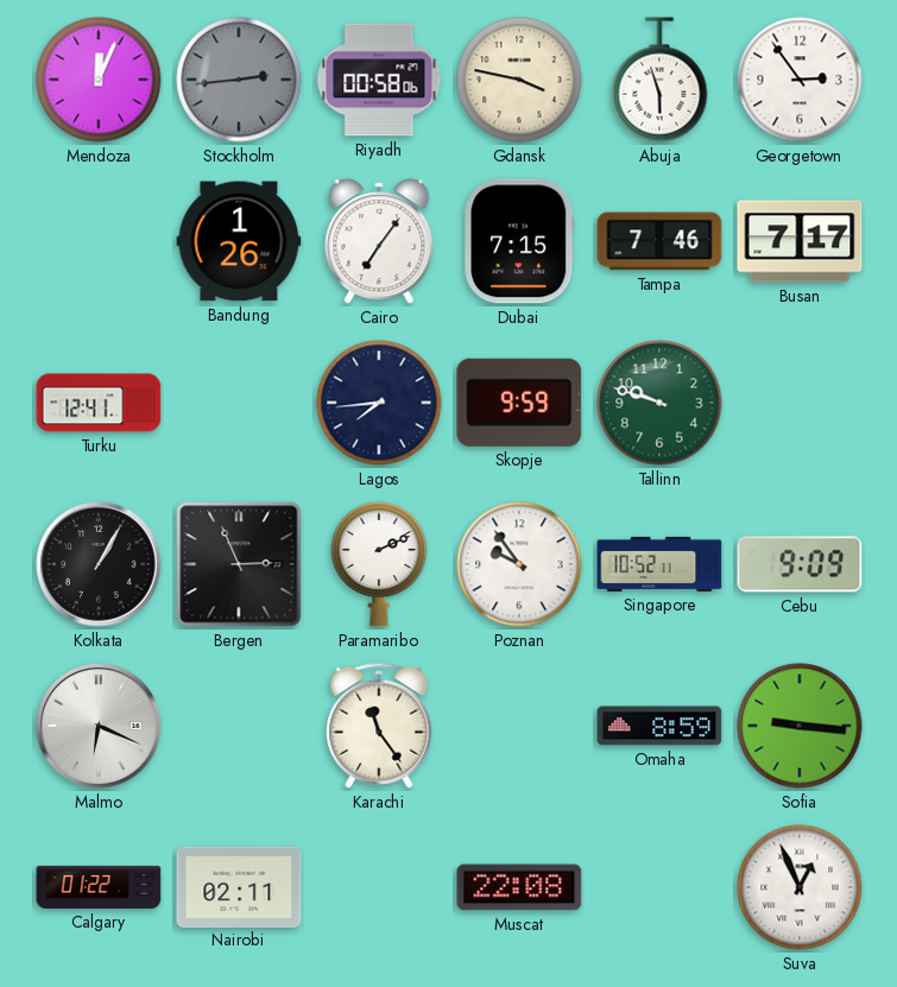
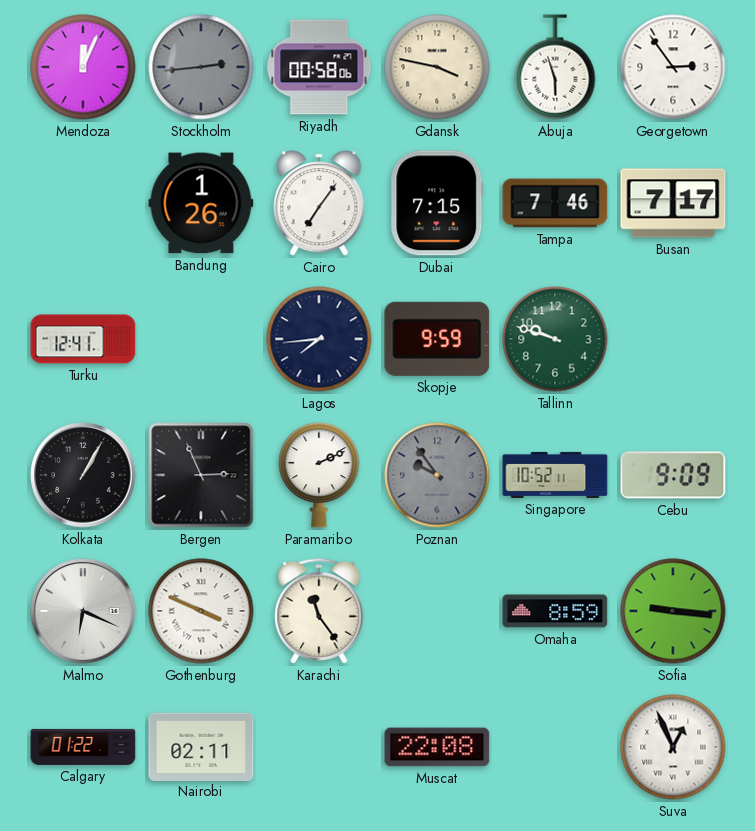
Poznan dial: white -> grey (437, 475)
Gothenburg: none -> 3:49 (201, 611)
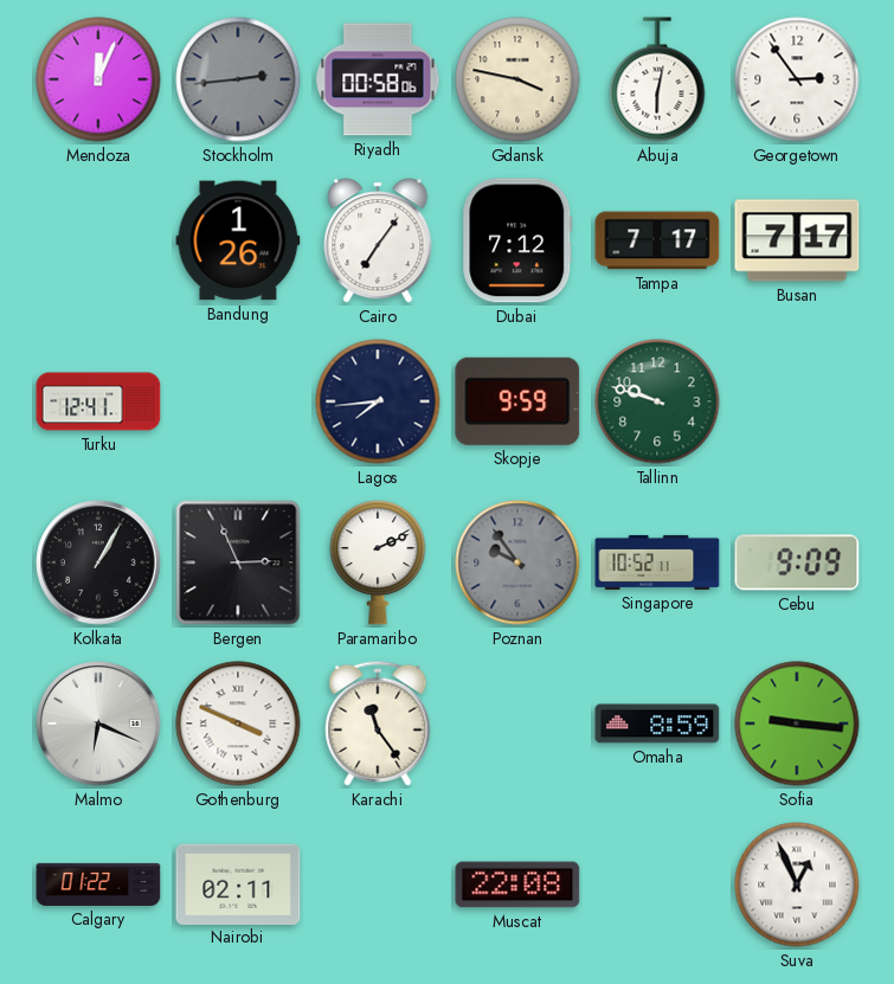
Abuja: 5:57 -> 6:02 (657, 79)
Dubai: 7:15 -> 7:12 (517, 240)
Tampa: 7:46 -> 7:17 (657, 240)
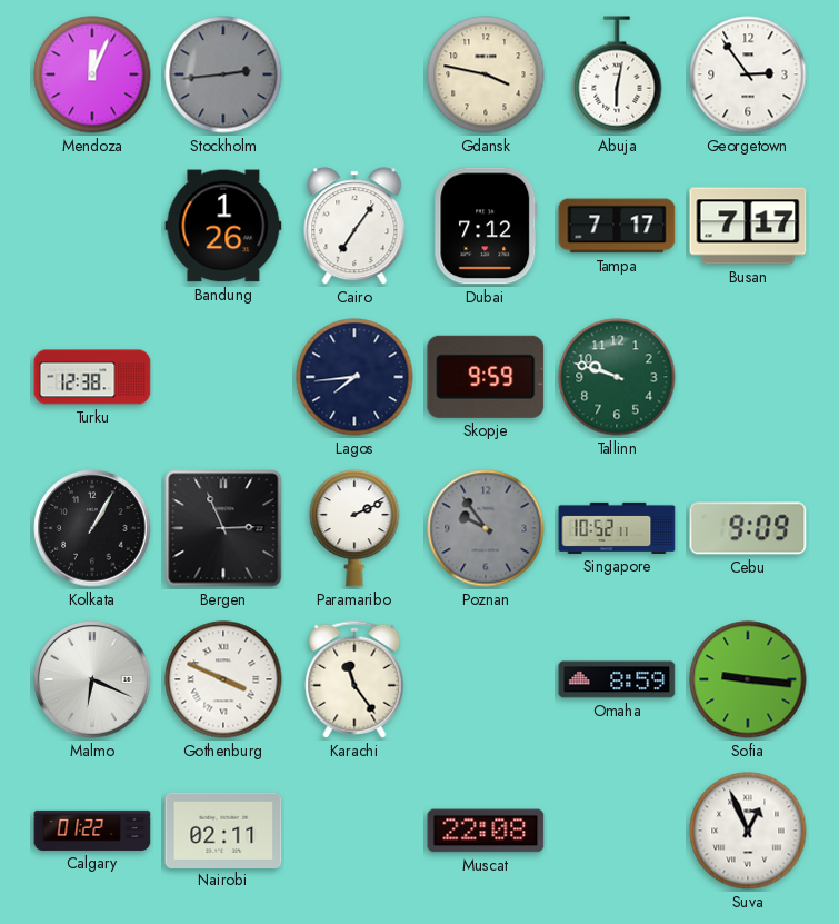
Riyadh: 00:58 -> none (378, 79)
Turku: 12:41 -> 12:38 (92, 377)
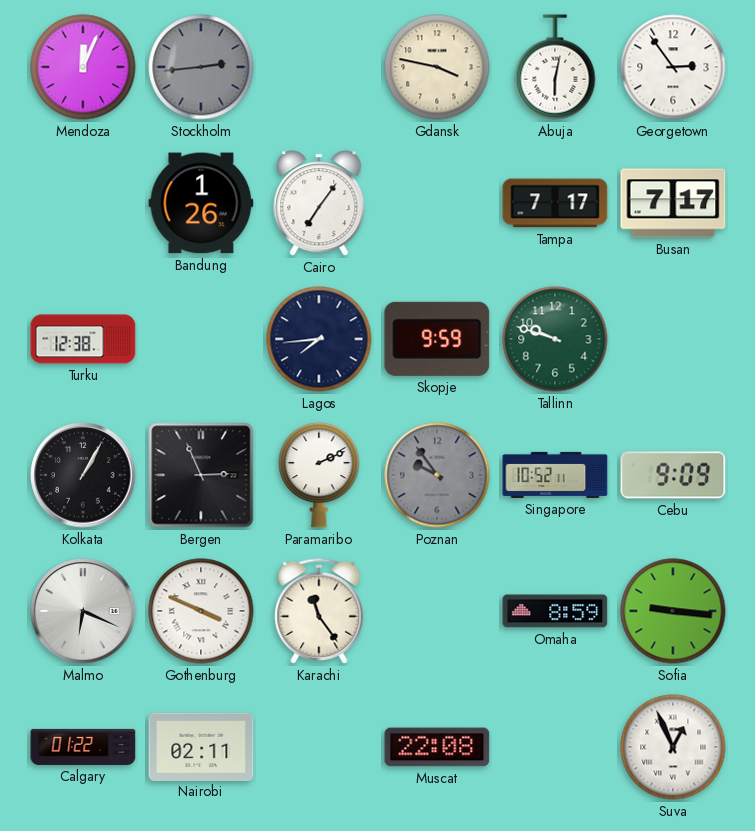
Dubai: 7:12 -> none (486, 226)
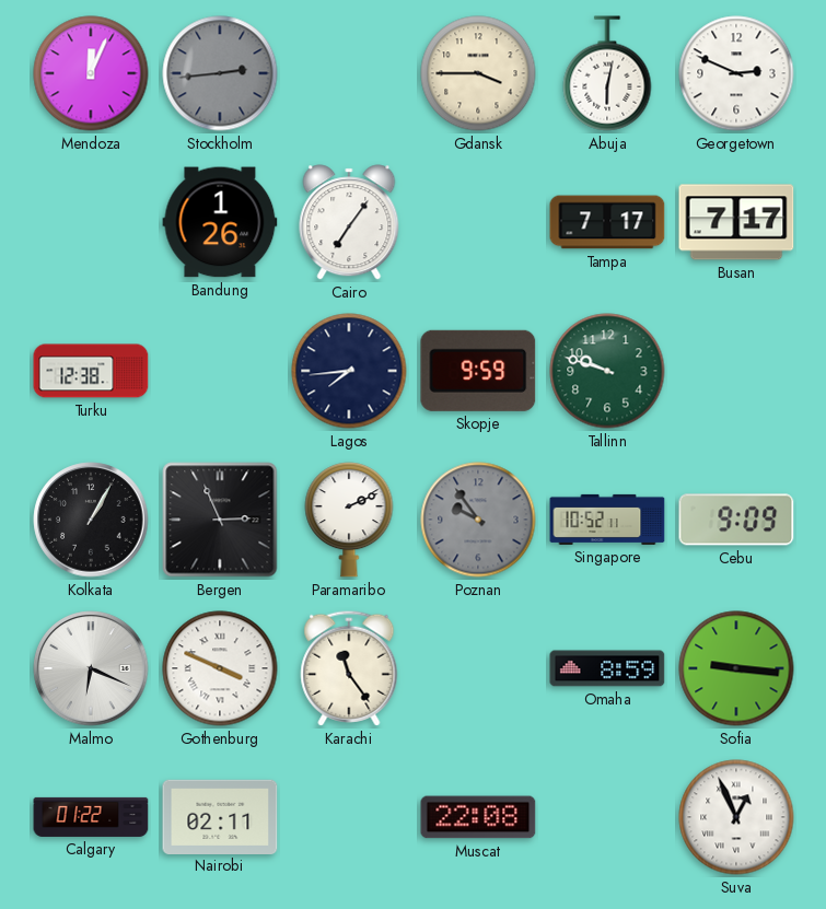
Gdansk: 3:47 -> 3:45 (478, 73)
Georgetown: 2:54 -> 2:49 (736, 73)
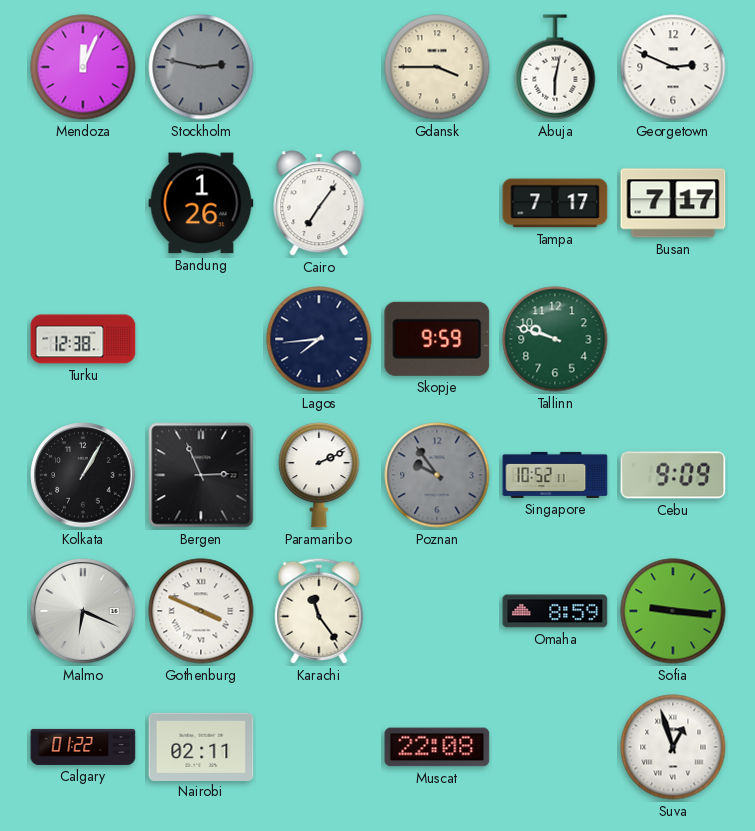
Stockholm: 2:44 -> 2:47 (201, 67)
Suva: 12:56 -> 12:57 (673, 747)
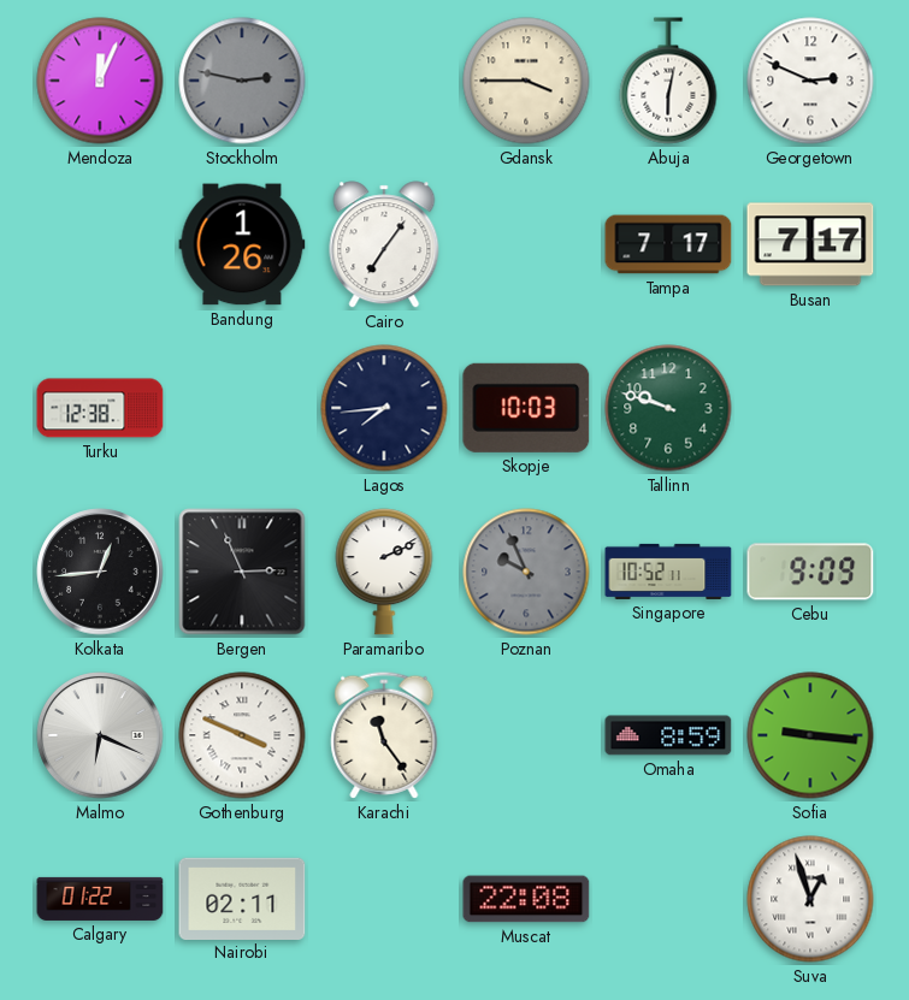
Skopje: 9:59 -> 10:03 (526, 408)
Kolkata: 1:05 -> 12:44 (100, 572)
Poznan: 9:54 -> 9:56 (526, 572)
